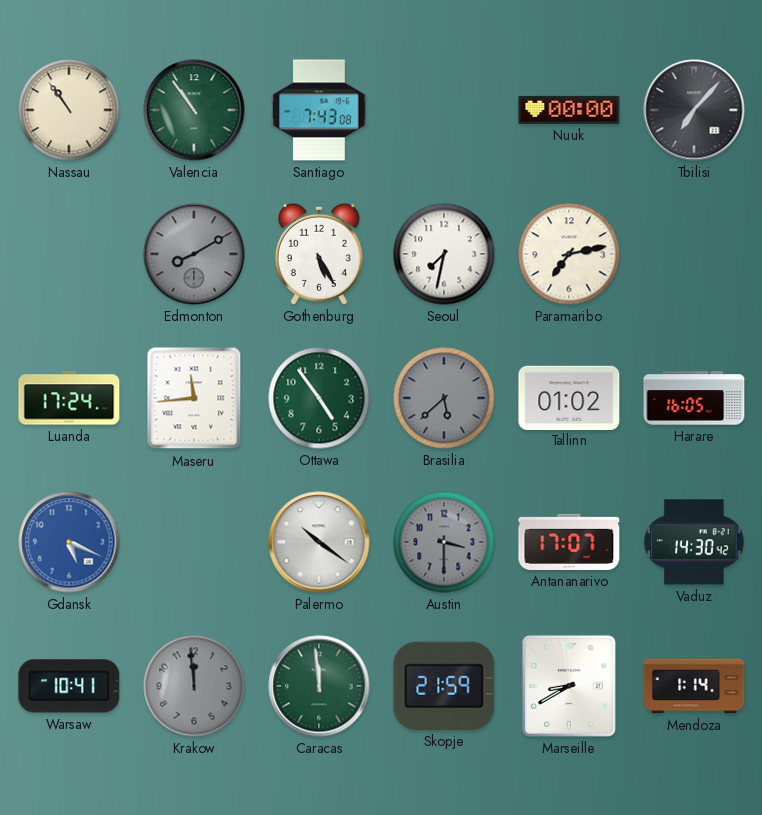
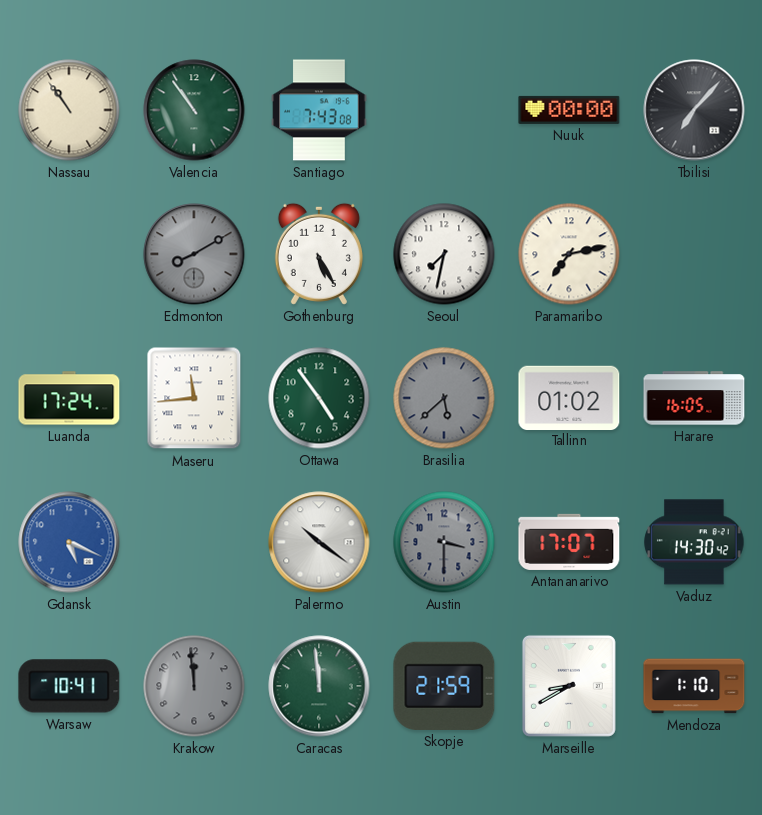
Mendoza: 1:14 -> 1:10 (694, 686)
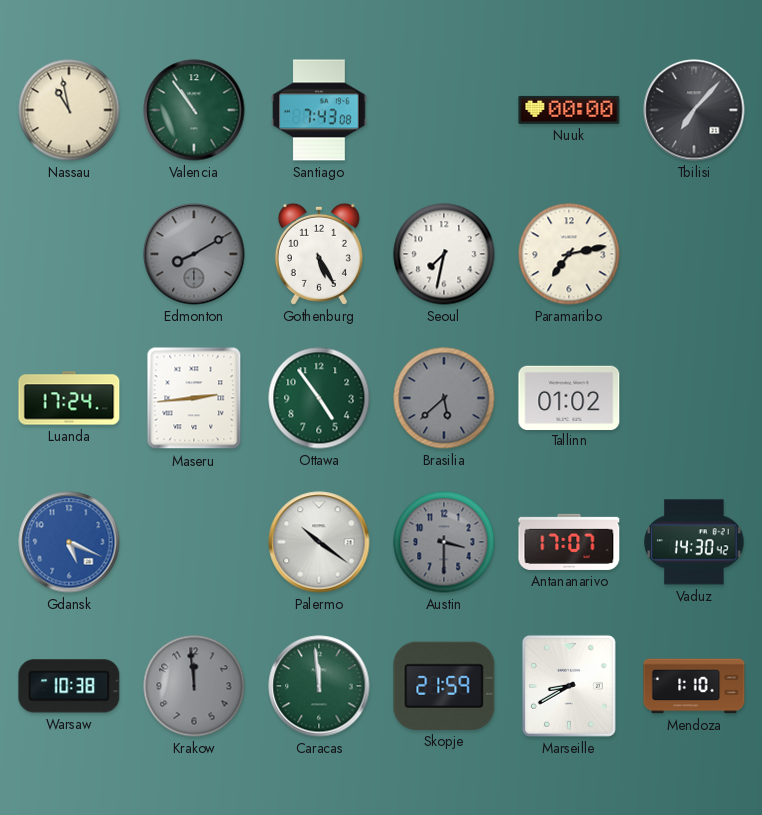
Nassau: 10:54 -> 10:58 (69, 110)
Maseru: 11:44 -> 2:44 (194, 398)
Harare: 16:05 -> none (694, 398)
Warsaw: 10:41 -> 10:38 (69, 686)
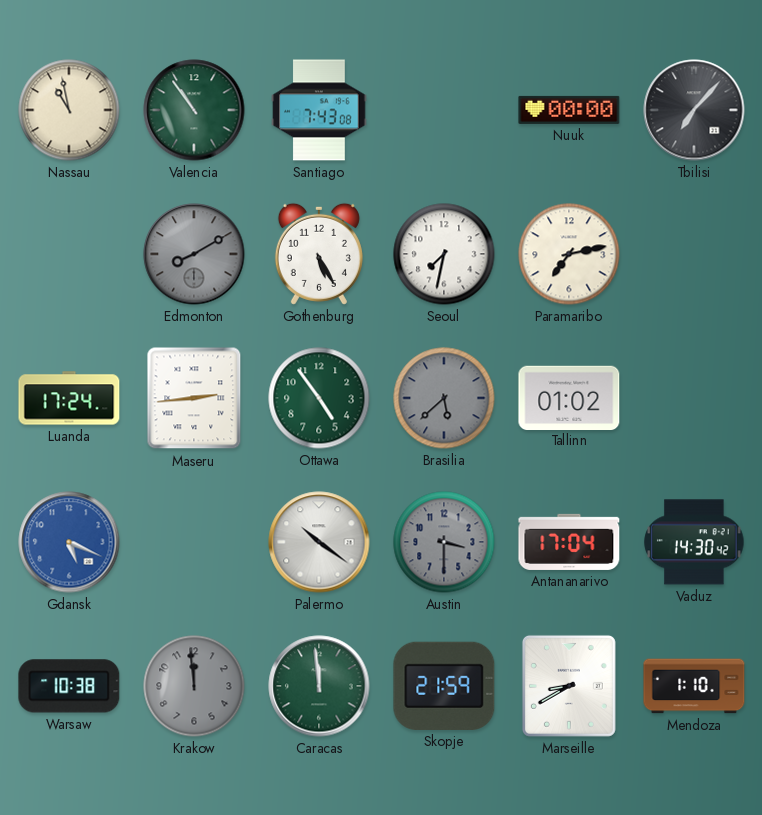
Antananarivo: 17:07 -> 17:04 (569, 542)
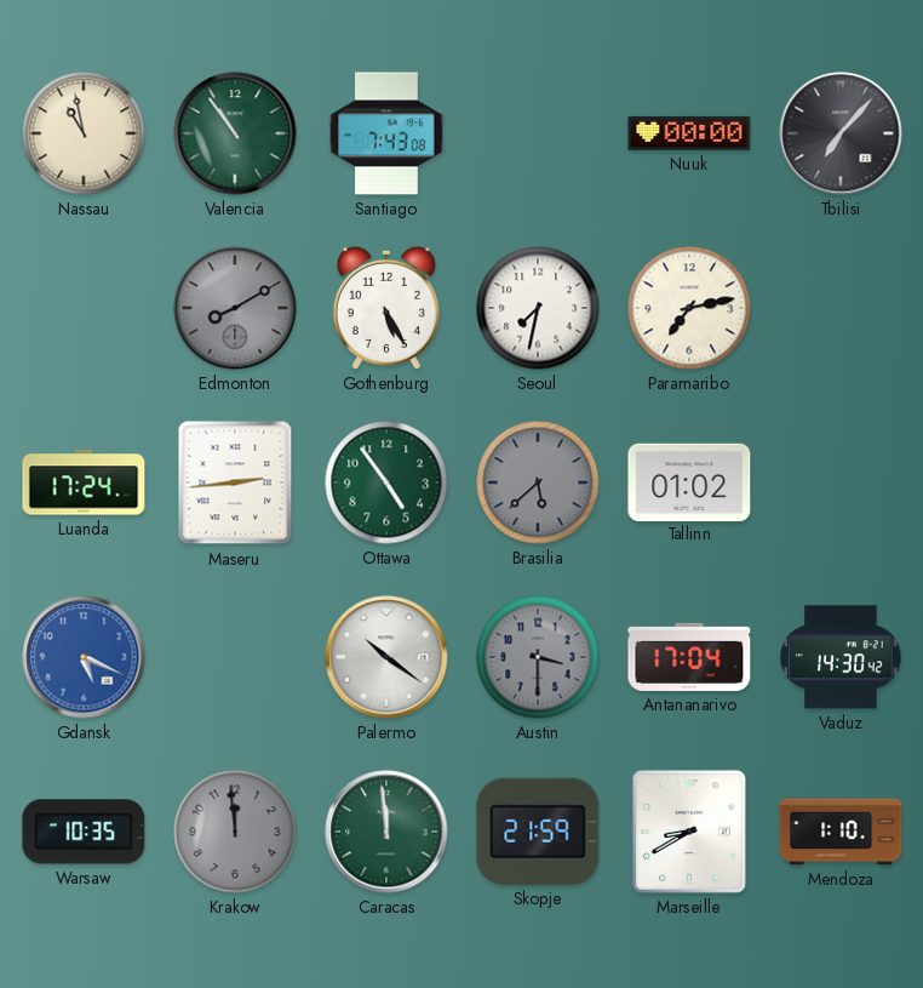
Warsaw: 10:38 -> 10:35 (84, 832)
